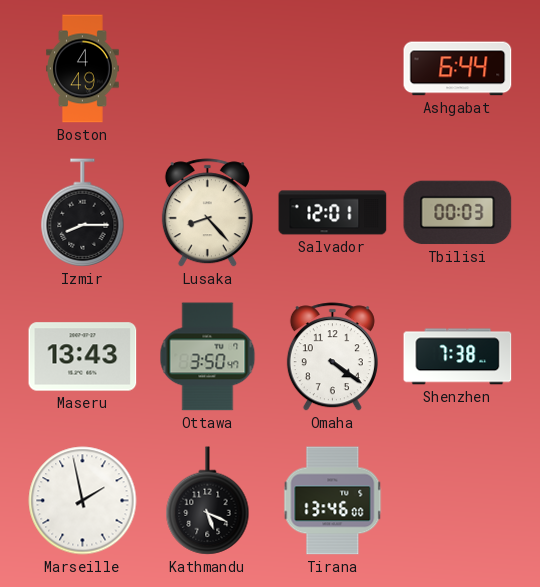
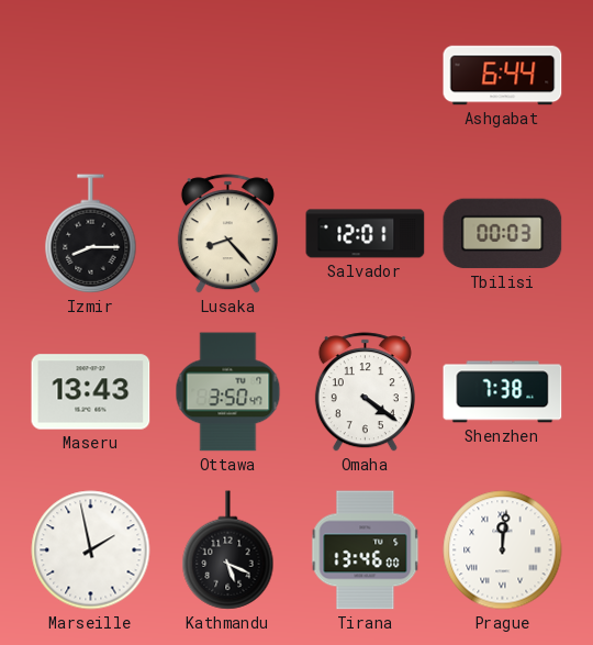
Boston: 4:49 -> none (83, 69)
Prague: none -> 12:01 (503, 551)
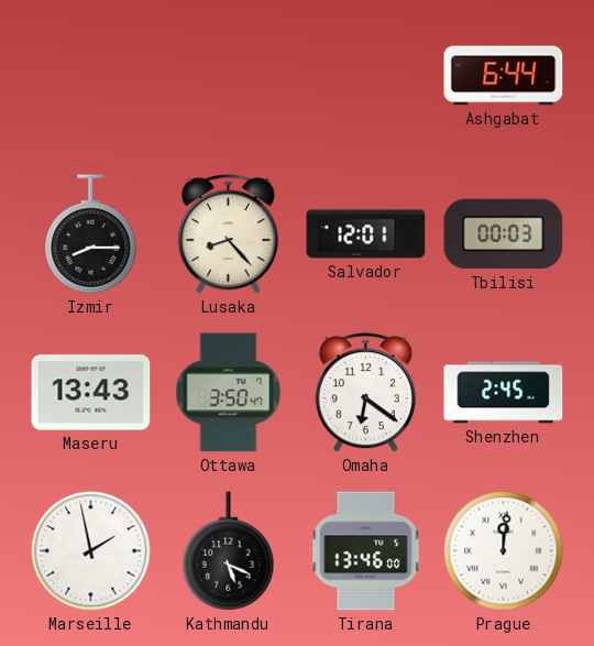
Omaha: 4:21 -> 6:21 (365, 393)
Shenzhen: 7:38 -> 2:45 (504, 393)
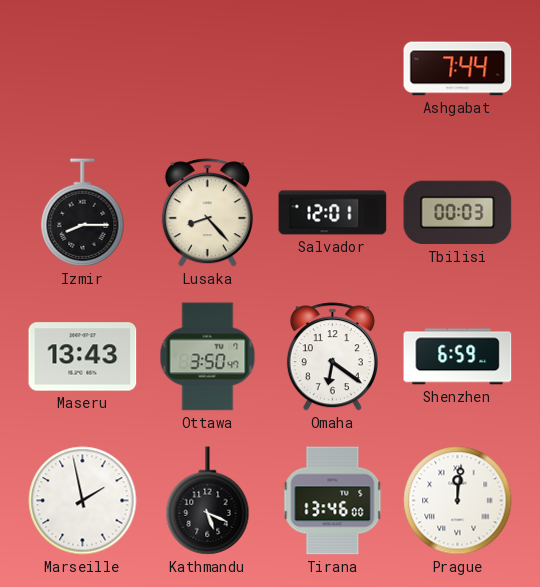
Ashgabat: 6:44 -> 7:44 (458, 69)
Shenzhen: 2:45 -> 6:59 (458, 357)
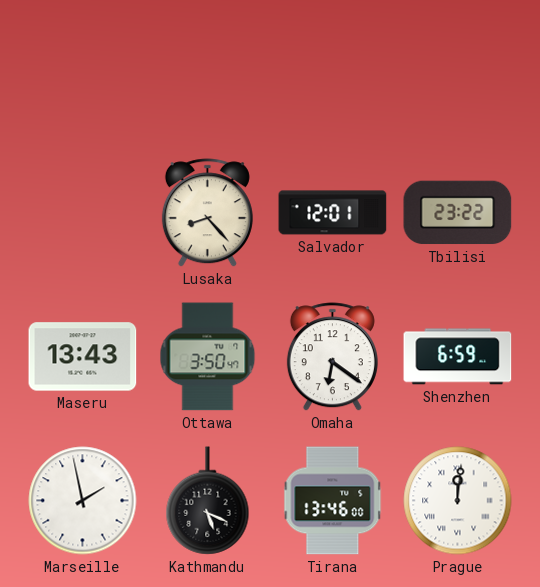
Ashgabat: 7:44 -> none (458, 69)
Izmir: 8:15 -> none (83, 213)
Tbilisi: 00:03 -> 23:22 (458, 213)
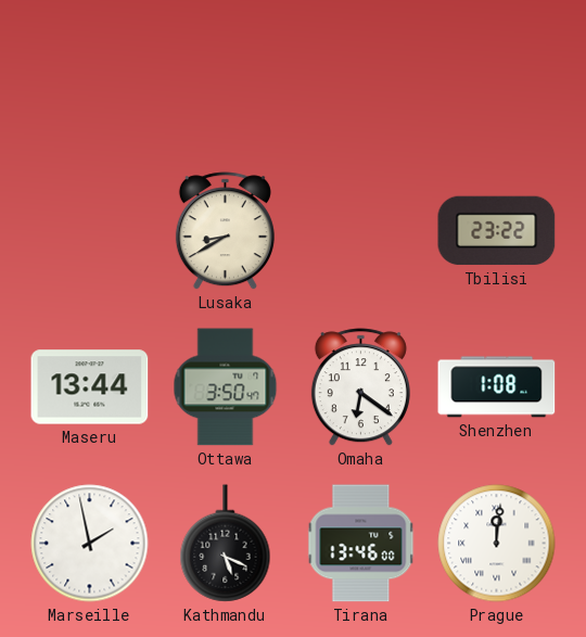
Lusaka: 8:23 -> 8:40 (225, 231)
Salvador: 12:01 -> none (333, 213)
Maseru: 13:43 -> 13:44 (90, 387)
Shenzhen: 6:59 -> 1:08 (497, 387)
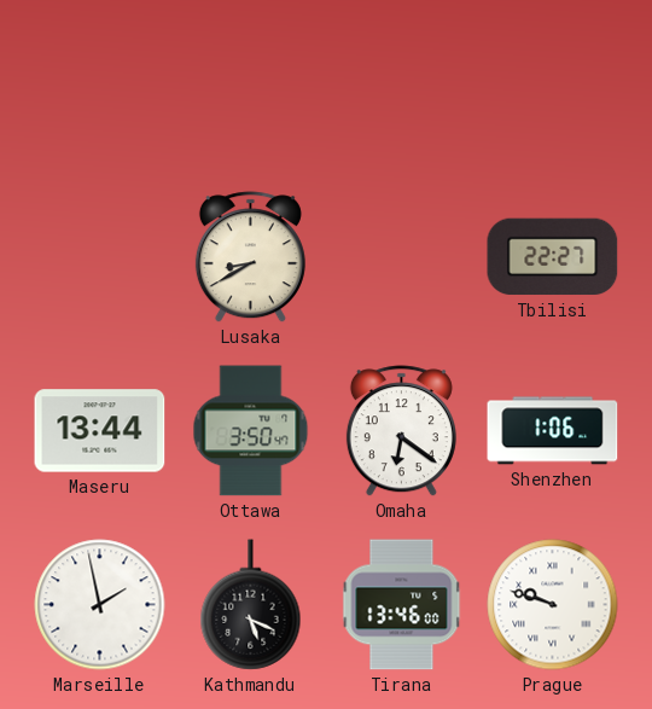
Tbilisi: 23:22 -> 22:27 (553, 257)
Shenzhen: 1:08 -> 1:06 (553, 431)
Prague: 12:01 -> 9:48 (553, 605)
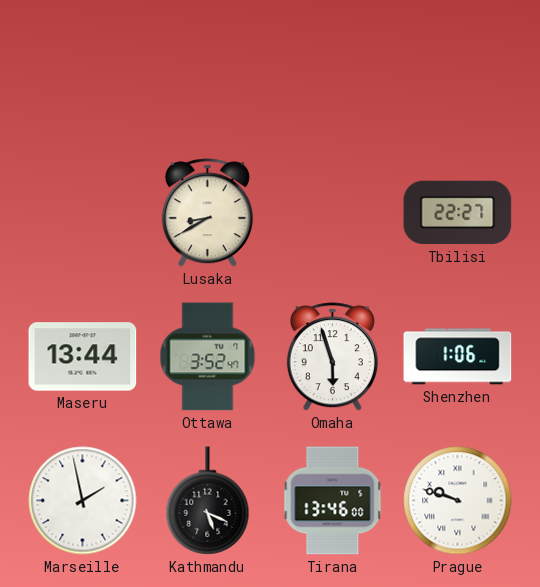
Ottawa: 3:50 -> 3:52 (208, 357)
Omaha: 6:21 -> 5:57 (332, 357)
